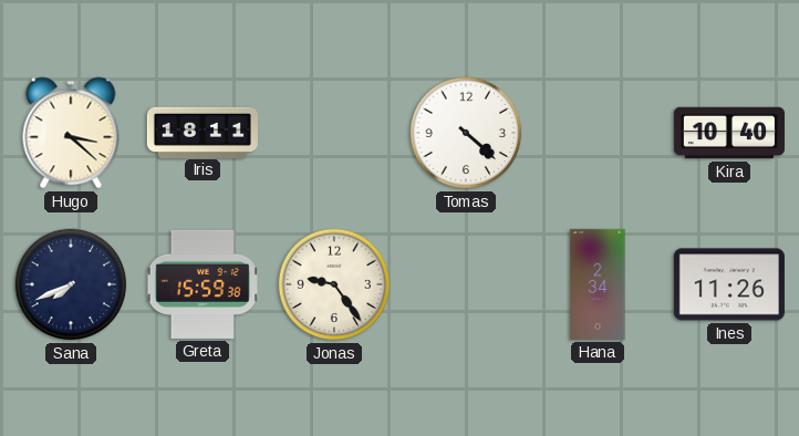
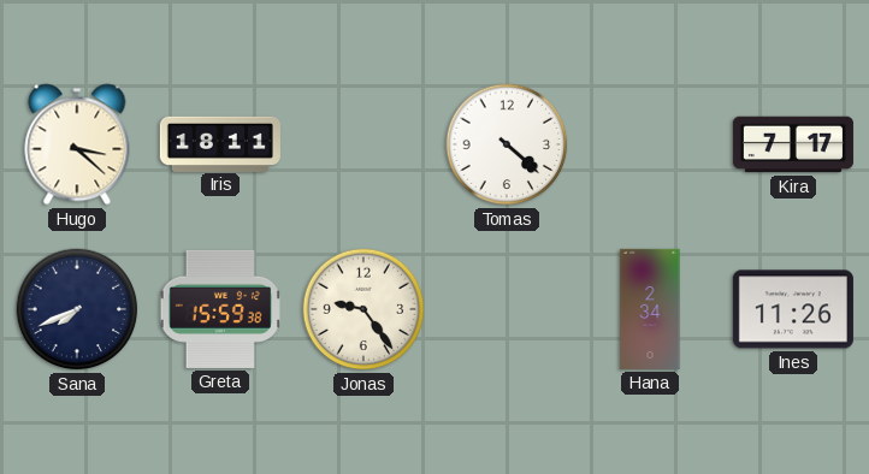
Kira: 10:40 -> 7:17 (793, 144)
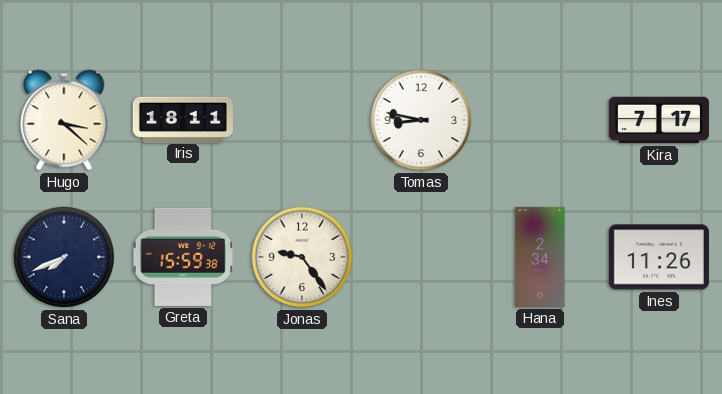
Tomas: 4:22 -> 8:47 (421, 120)
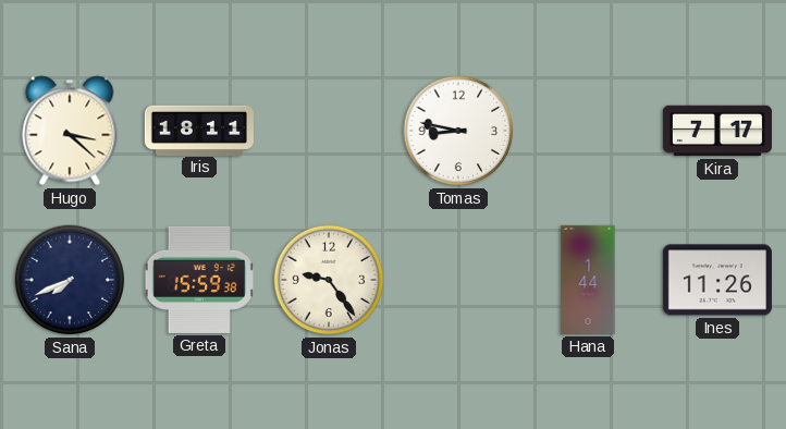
Hana: 2:34 -> 1:44 (588, 280)
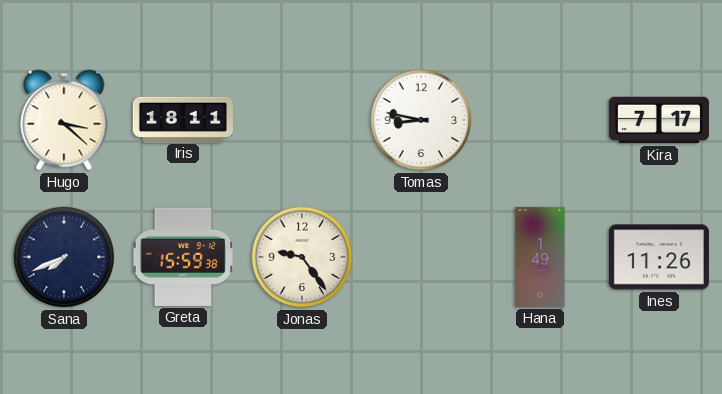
Hana: 1:44 -> 1:49 (540, 257)
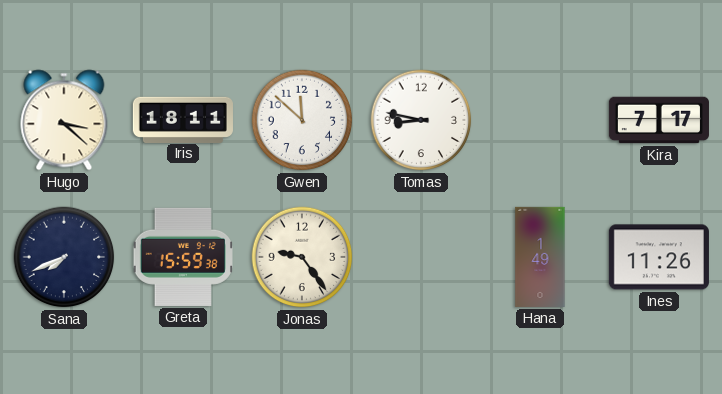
Gwen: none -> 11:52 (302, 120)
